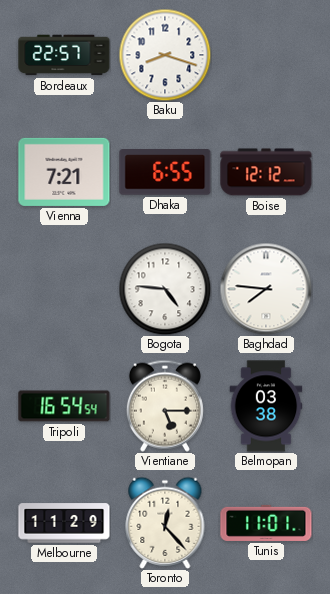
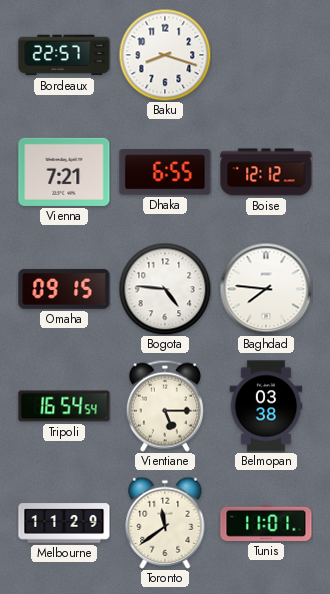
Omaha: none -> 09:15 (64, 289)
Toronto: 12:23 -> 11:39 (165, 523)
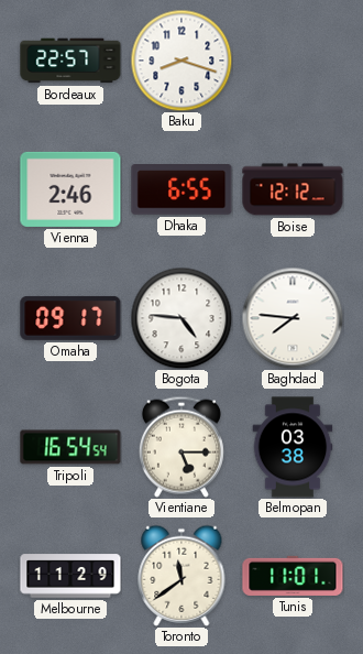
Vienna: 7:21 -> 2:46 (70, 189)
Omaha: 09:15 -> 09:17 (70, 318)
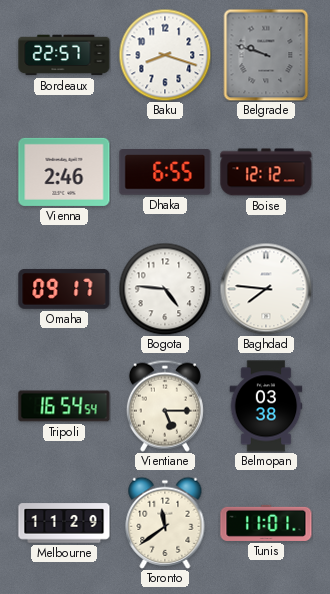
Belgrade: none -> 9:48 (266, 55)
